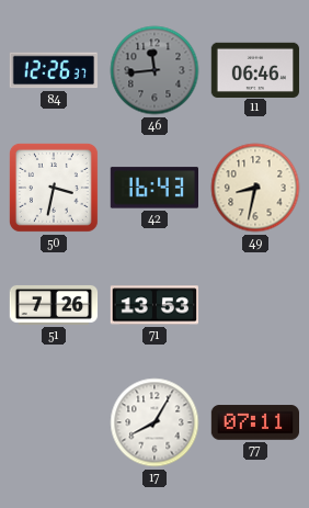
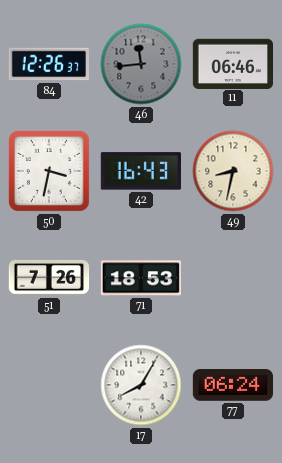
71: 13:53 -> 18:53 (140, 278)
77: 07:11 -> 06:24 (233, 385)
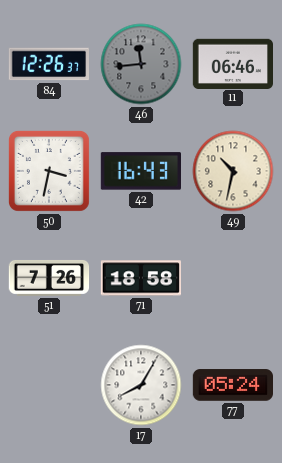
49: 8:32 -> 10:32 (233, 171)
71: 18:53 -> 18:58 (140, 278)
77: 06:24 -> 05:24 (233, 385)
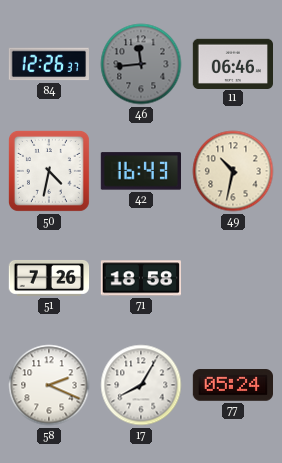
50: 3:32 -> 4:32 (49, 171)
58: none -> 2:19 (49, 385)
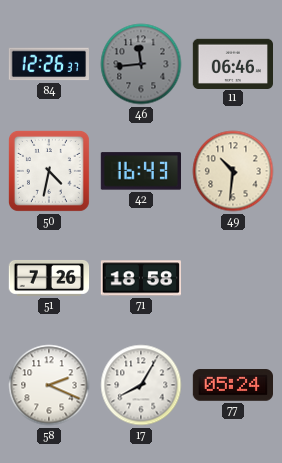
49: 10:32 -> 10:31 (233, 171)
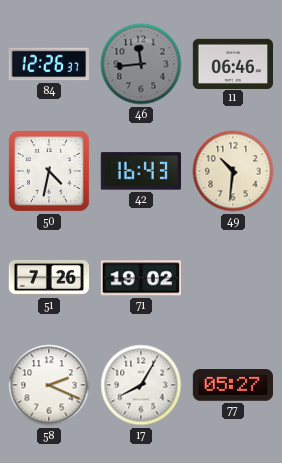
71: 18:58 -> 19:02 (140, 278)
77: 05:24 -> 05:27 (233, 385)
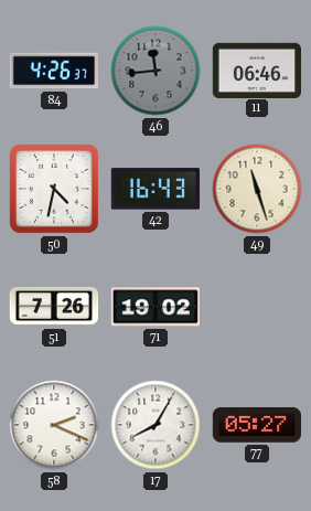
84: 12:26 -> 4:26 (53, 71)
49: 10:31 -> 11:27 (257, 189)
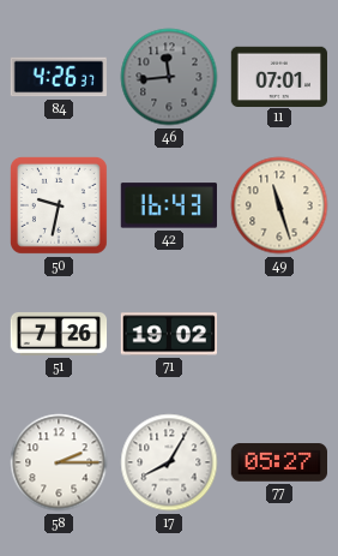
11: 06:46 -> 07:01 (279, 76)
50: 4:32 -> 9:32 (59, 205)
58: 2:19 -> 2:15 (59, 462)
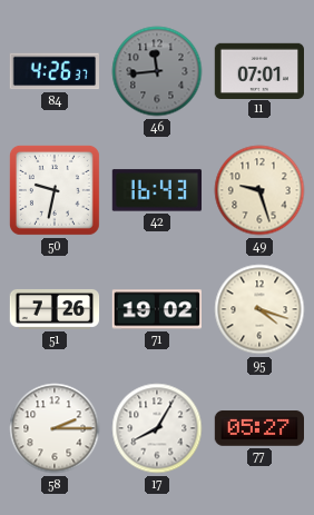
49: 11:27 -> 9:27 (259, 190)
95: none -> 4:18 (259, 309)
